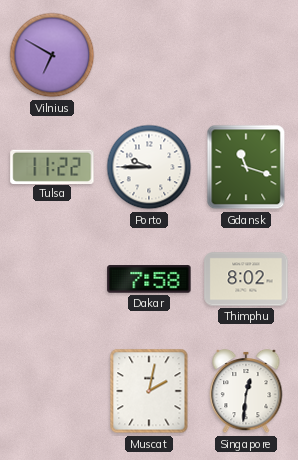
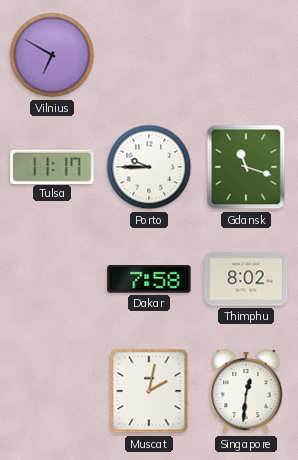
Tulsa: 11:22 -> 11:17 (52, 166)
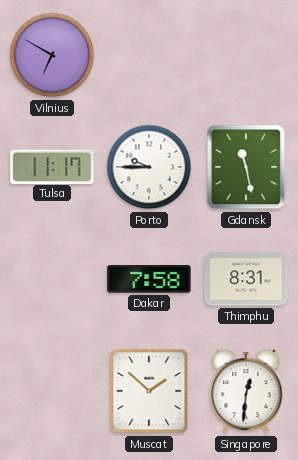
Gdansk: 11:18 -> 11:28 (246, 167)
Thimphu: 8:02 -> 8:31 (246, 279)
Muscat: 2:02 -> 1:52 (149, 391)
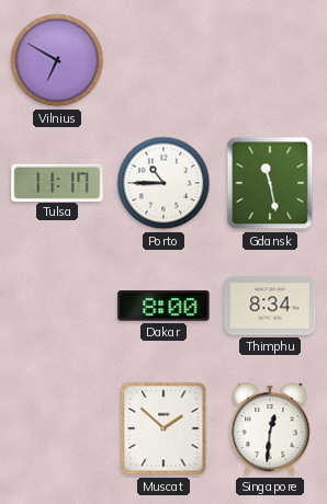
Porto: 9:45 -> 10:45 (163, 183)
Dakar: 7:58 -> 8:00 (163, 306)
Thimphu: 8:31 -> 8:34 (270, 306)
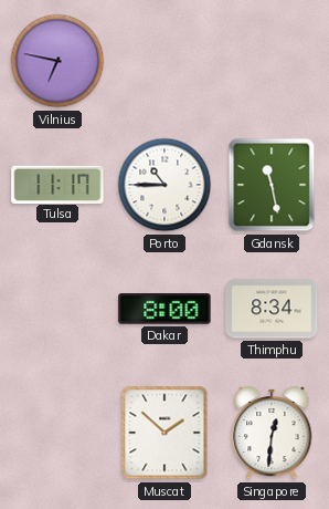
Vilnius: 6:50 -> 6:47 (57, 61)
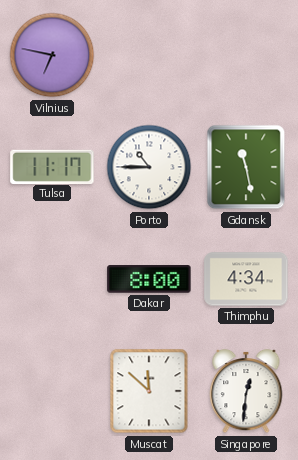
Thimphu: 8:34 -> 4:34 (246, 279)
Muscat: 1:52 -> 11:52 (149, 391)
